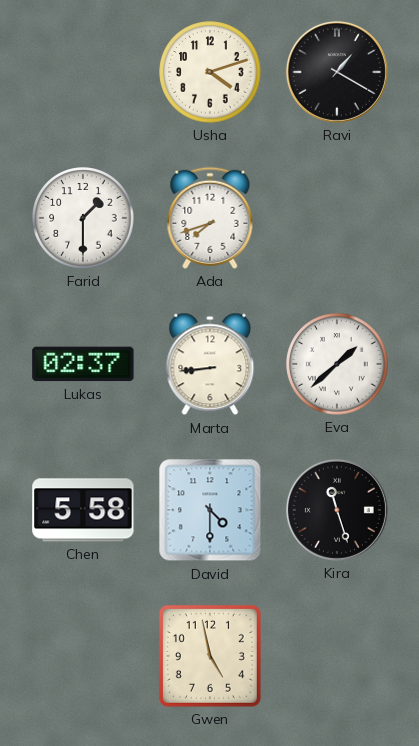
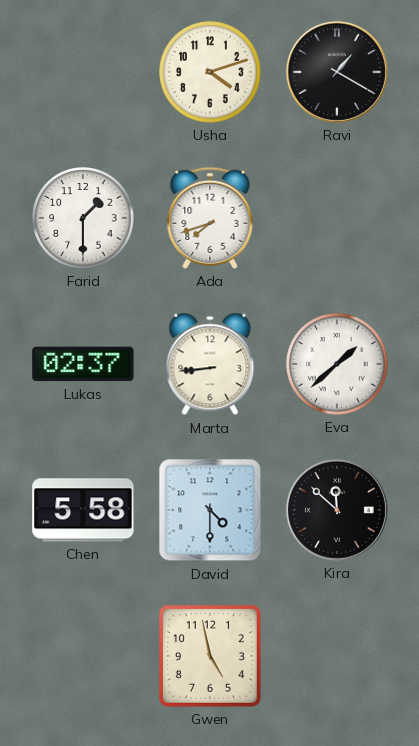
Kira: 11:27 -> 11:52 (337, 510)
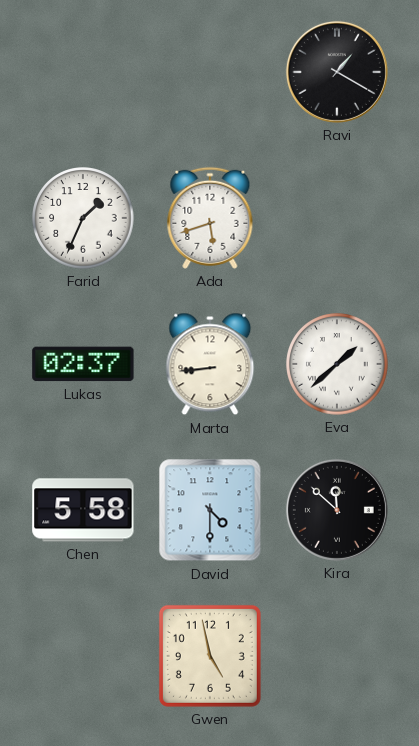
Usha: 4:12 -> none (210, 72)
Farid: 1:30 -> 1:34 (83, 218)
Ada: 7:42 -> 5:42 (210, 218)
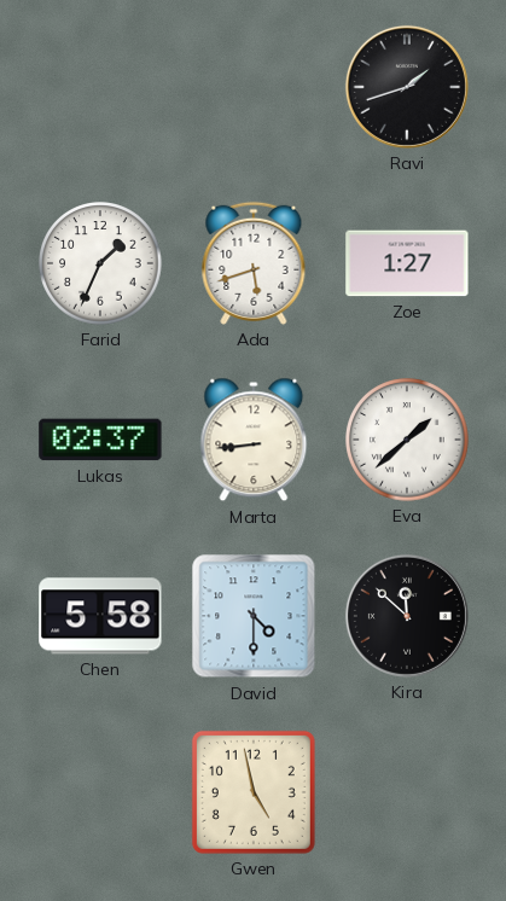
Ravi: 1:20 -> 1:42 (407, 87)
Zoe: none -> 1:27 (407, 263)
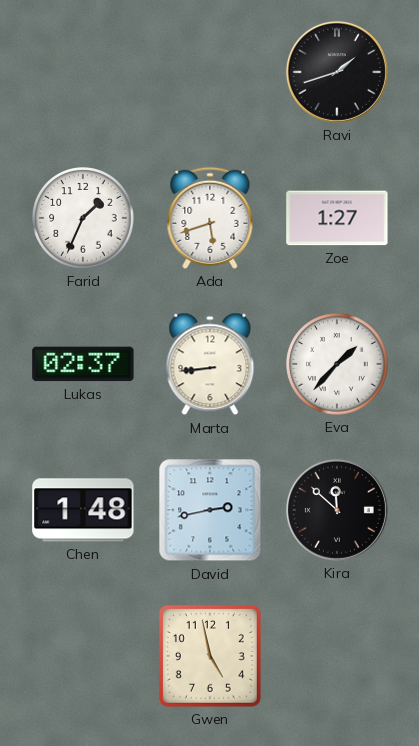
Eva: 1:38 -> 1:37 (337, 364)
Chen: 5:58 -> 1:48 (83, 510)
David: 4:30 -> 2:43 (210, 510)
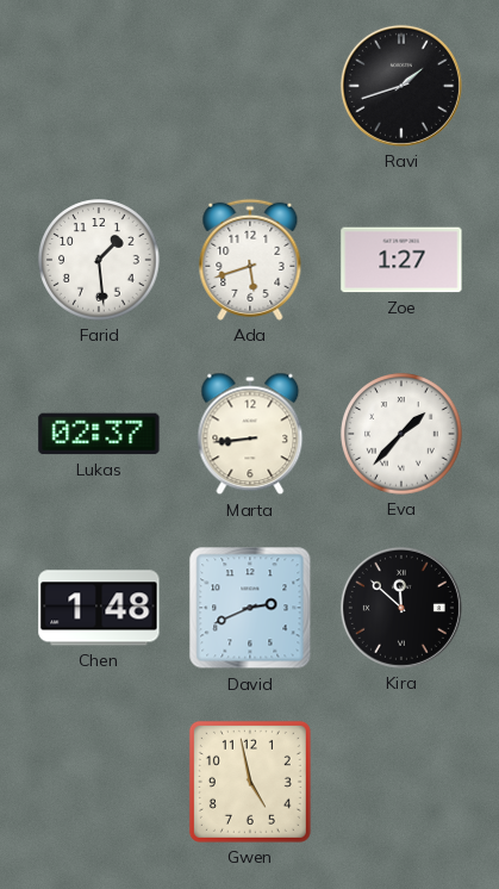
Farid: 1:34 -> 1:29 (99, 260)
David: 2:43 -> 2:41 (250, 608)
